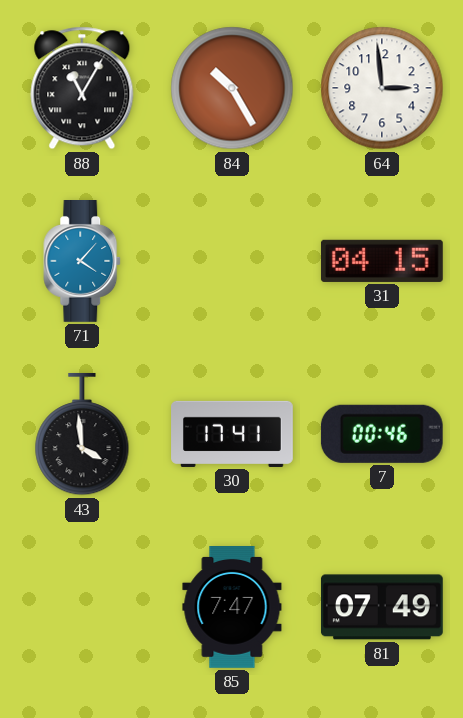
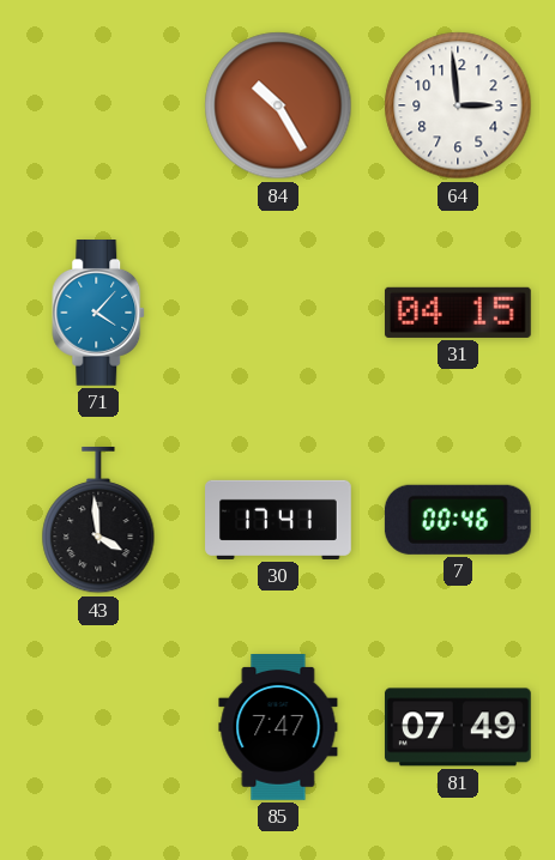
88: 11:05 -> none (82, 88)
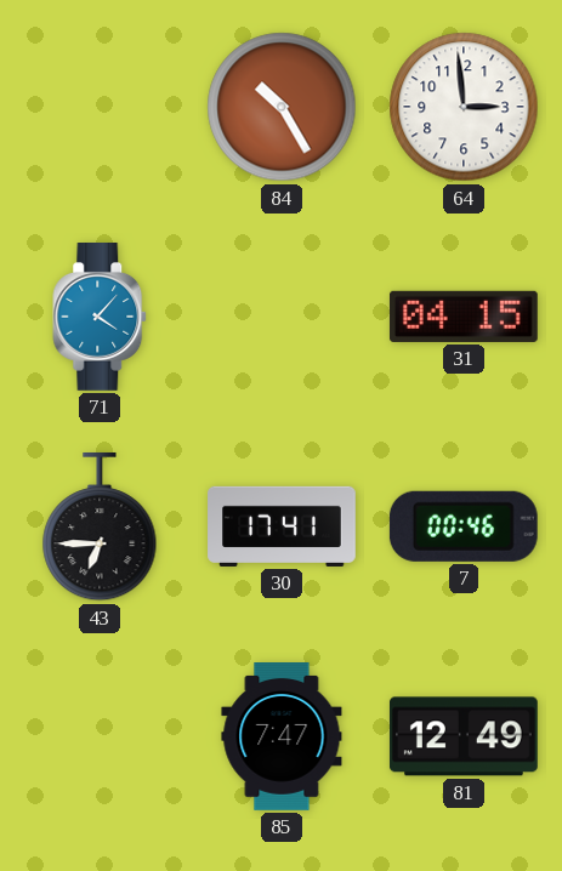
43: 3:59 -> 6:45 (100, 526)
81: 07:49 -> 12:49 (464, 736)
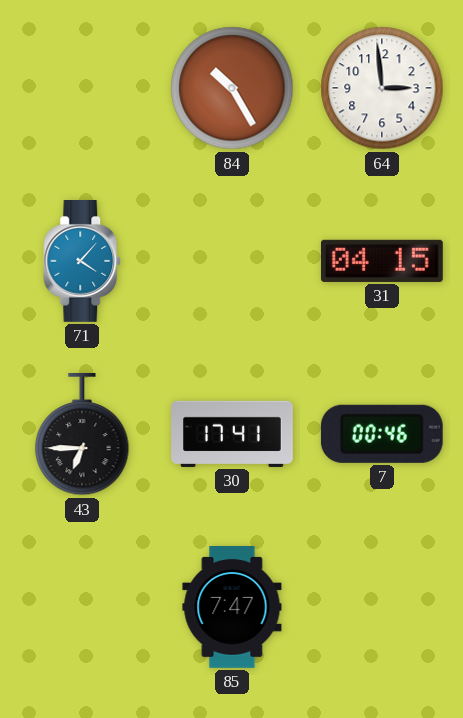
81: 12:49 -> none (464, 736)
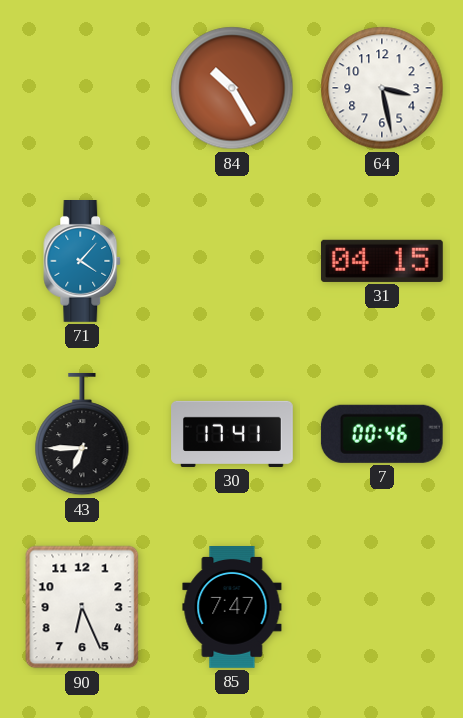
64: 2:59 -> 3:28 (382, 88)
90: none -> 6:26 (82, 607)
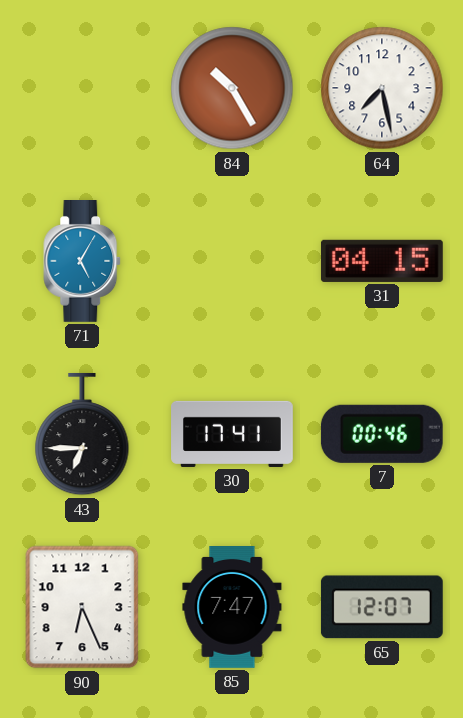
64: 3:28 -> 7:28 (382, 88)
71: 4:07 -> 5:05 (83, 262)
65: none -> 12:07 (382, 607)
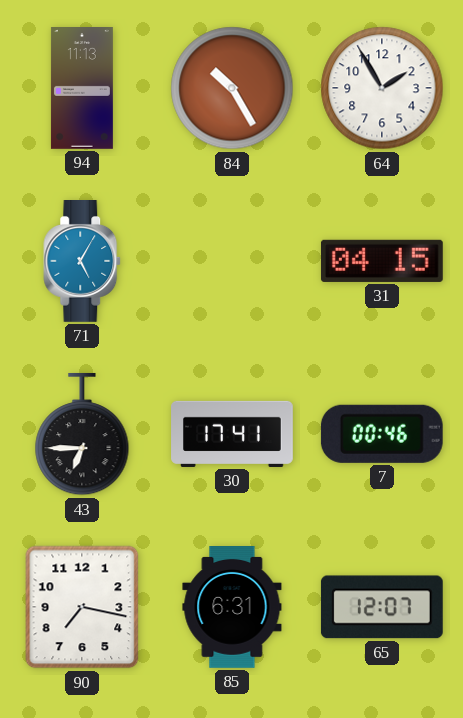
94: none -> 11:13 (82, 89)
64: 7:28 -> 1:55 (382, 88)
90: 6:26 -> 7:17 (82, 607)
85: 7:47 -> 6:31 (232, 608)
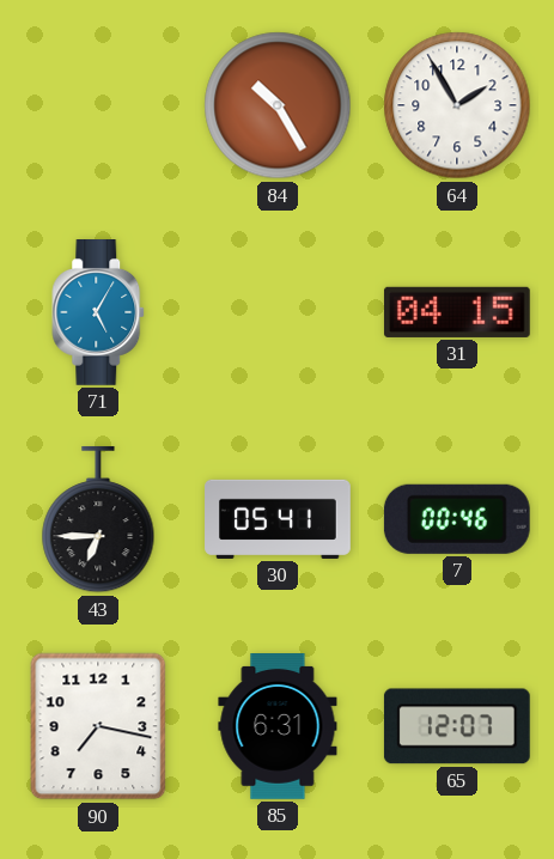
94: 11:13 -> none (82, 89)
30: 17:41 -> 05:41 (278, 519)
